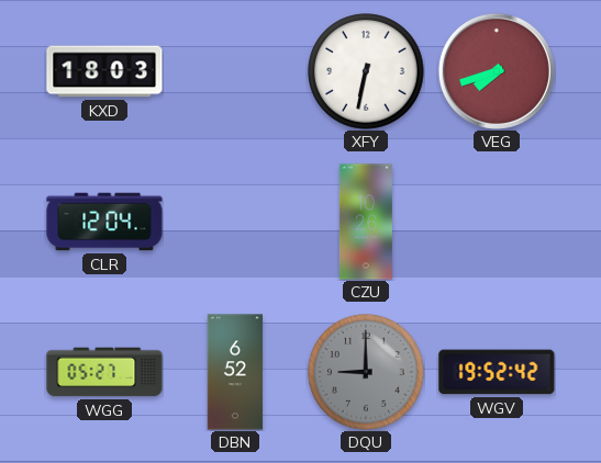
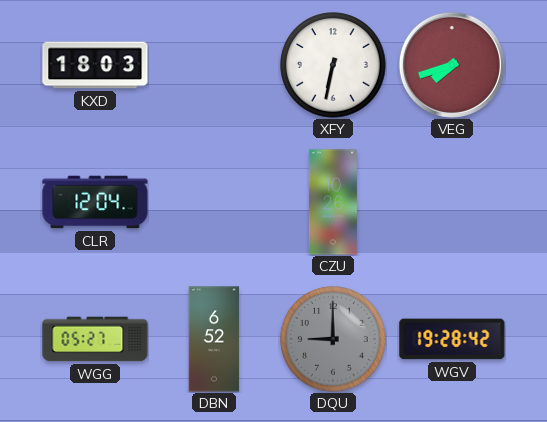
WGV: 19:52 -> 19:28 (452, 339)
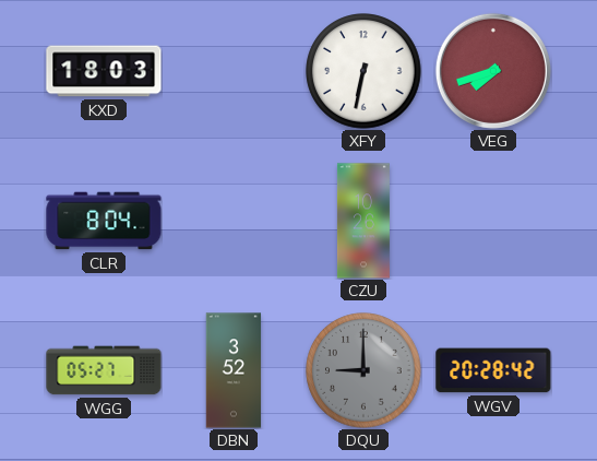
CLR: 12:04 -> 8:04 (104, 221)
DBN: 6:52 -> 3:52 (234, 370)
WGV: 19:28 -> 20:28 (493, 370)
